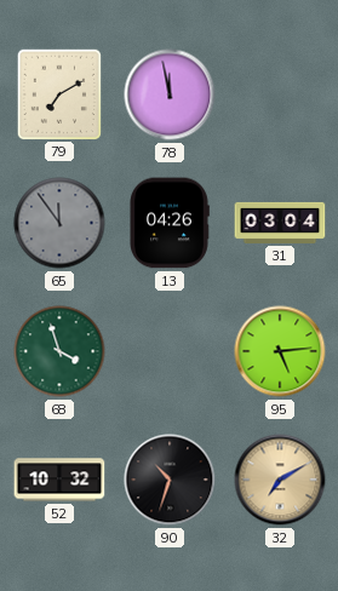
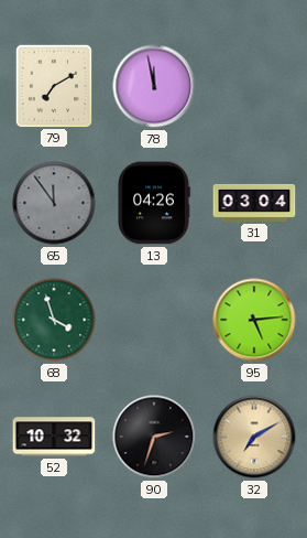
90: 10:33 -> 2:33 (154, 437)
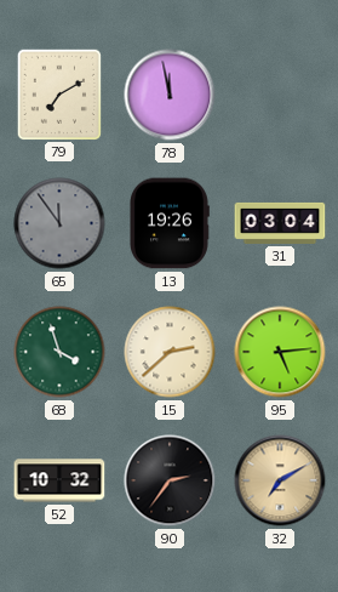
13: 04:26 -> 19:26 (170, 223)
15: none -> 2:38 (170, 352)
90: 2:33 -> 2:36 (170, 480)
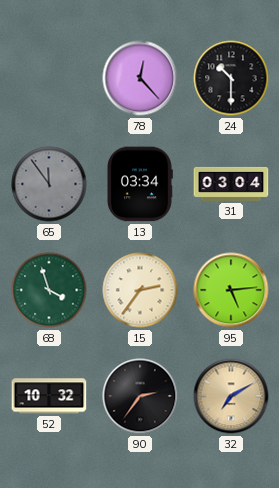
79: 7:10 -> none (58, 93)
78: 11:58 -> 12:23 (140, 78)
24: none -> 10:30 (231, 78)
13: 19:26 -> 03:34 (140, 184)
15: 2:38 -> 2:36 (140, 290)
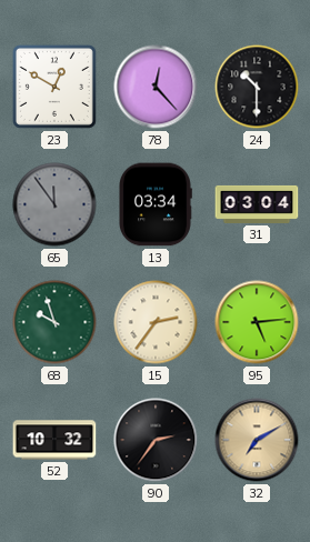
23: none -> 12:50 (54, 87)
68: 3:57 -> 9:57 (54, 322)
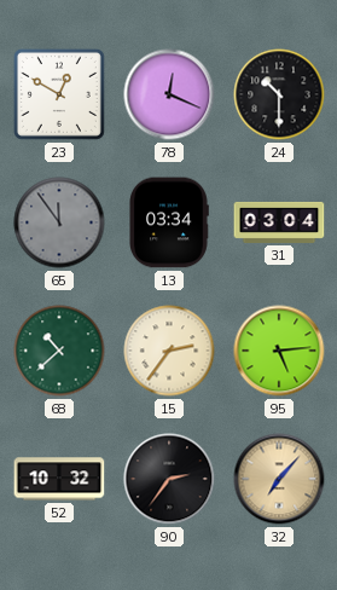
78: 12:23 -> 12:19 (169, 94)
68: 9:57 -> 10:38 (59, 351)
32: 7:10 -> 7:07 (279, 479)
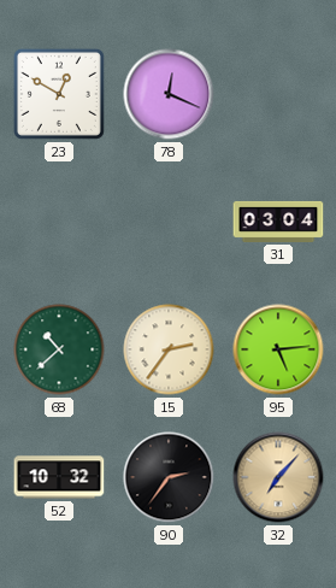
24: 10:30 -> none (279, 94)
65: 11:54 -> none (59, 222)
13: 03:34 -> none (169, 222)
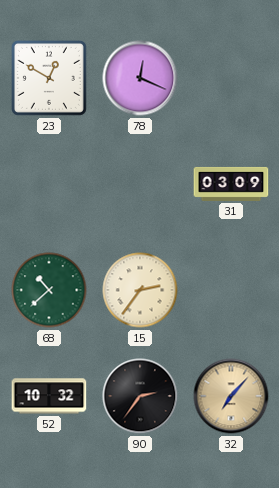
31: 03:04 -> 03:09 (231, 184)
95: 5:14 -> none (278, 349)
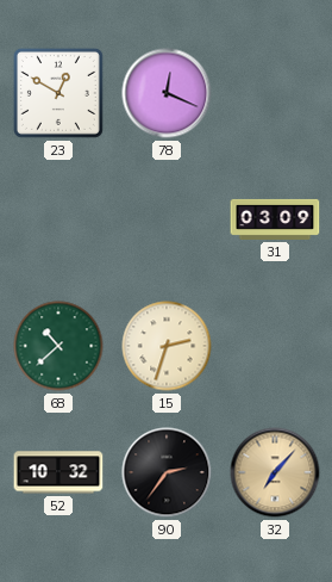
15: 2:36 -> 2:33 (167, 346)
